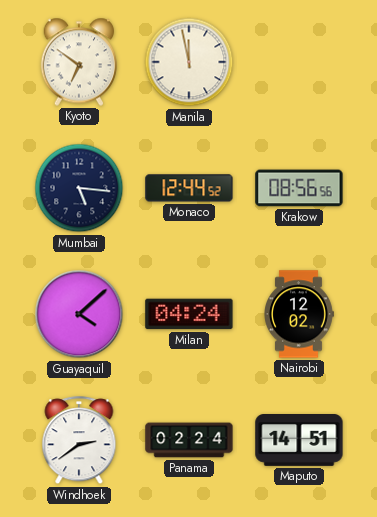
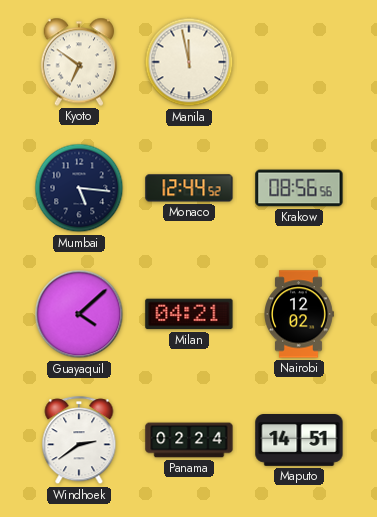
Milan: 04:24 -> 04:21 (189, 314)
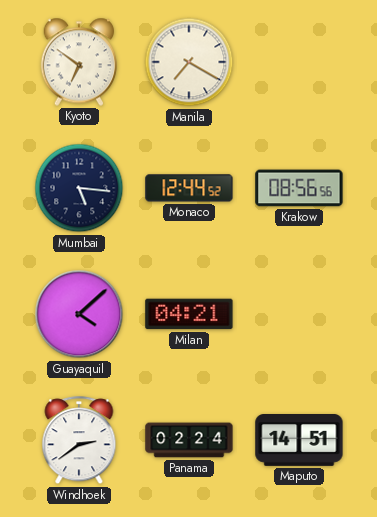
Manila: 11:58 -> 7:20 (189, 62)
Nairobi: 12:02 -> none (299, 314)
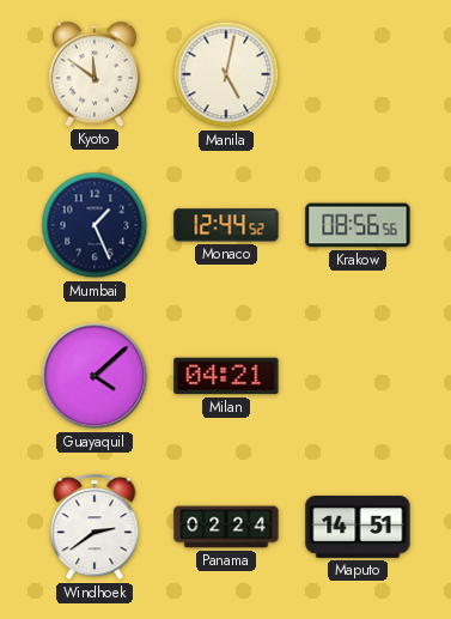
Kyoto: 6:51 -> 11:51 (95, 74)
Manila: 7:20 -> 5:02 (226, 74)
Mumbai: 5:16 -> 1:26 (95, 225)
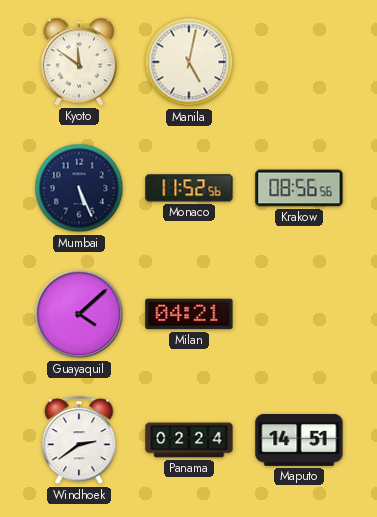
Mumbai: 1:26 -> 5:26 (79, 188)
Monaco: 12:44 -> 11:52 (189, 188)
